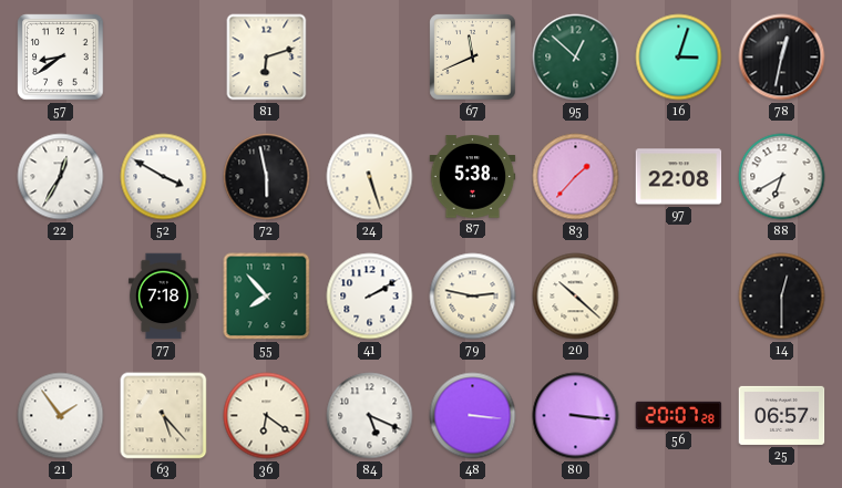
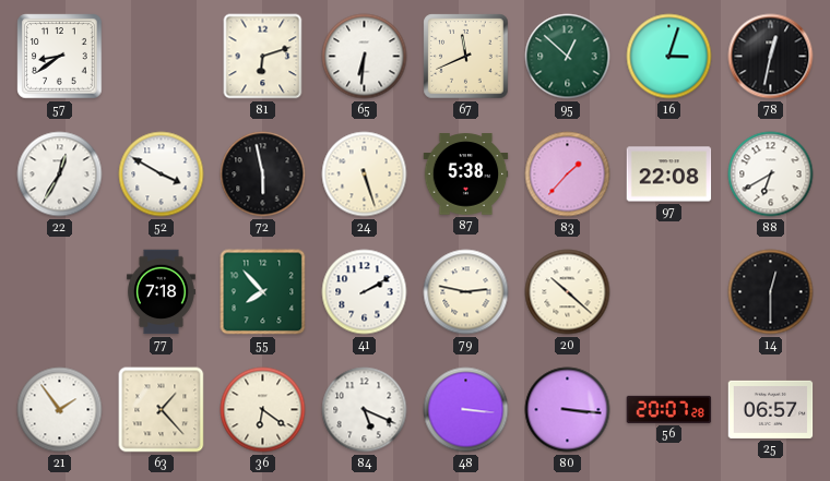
65: none -> 6:31 (365, 57)
63: 5:23 -> 1:23 (162, 410)
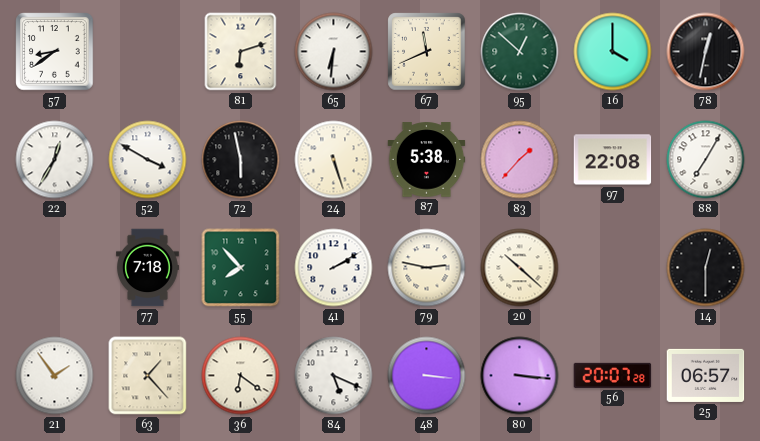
16: 3:03 -> 4:00 (613, 52)
88: 6:40 -> 7:05 (706, 160)
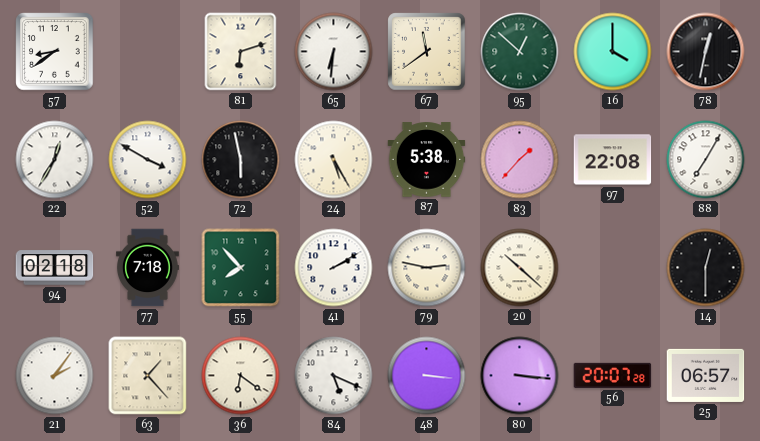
67: 11:41 -> 11:39 (427, 52)
24: 5:27 -> 5:25 (334, 160)
94: none -> 02:18 (55, 268)
21: 1:54 -> 2:06 (55, 376)
